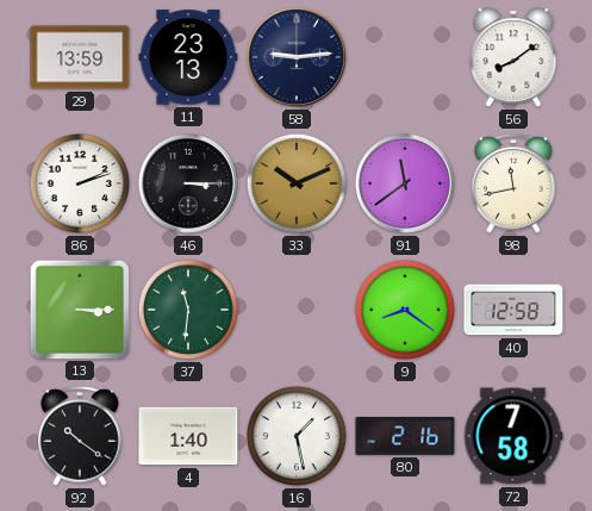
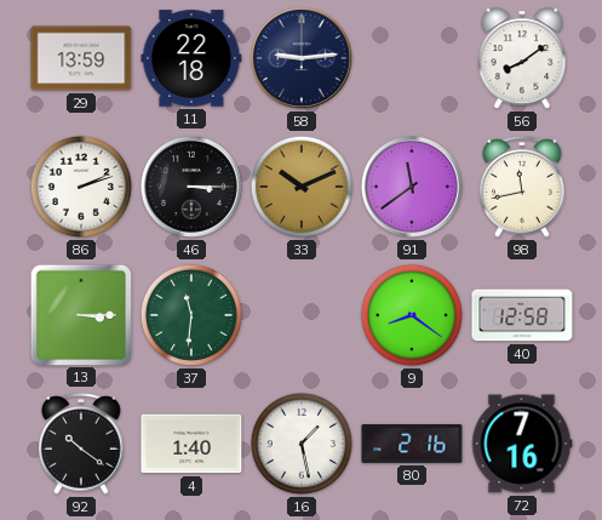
11: 23:13 -> 22:18 (191, 58)
72: 7:58 -> 7:16 (522, 444)
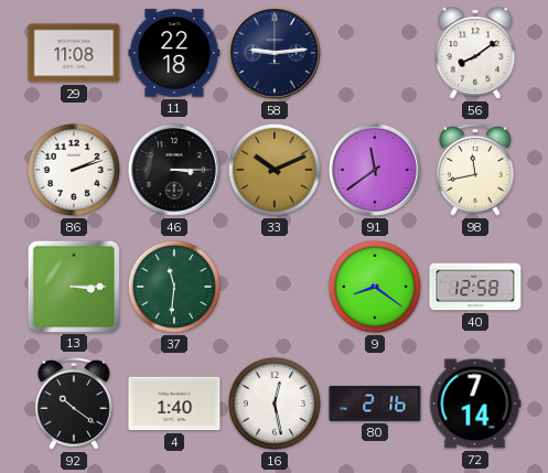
29: 13:59 -> 11:08 (74, 53)
16: 1:28 -> 12:28 (275, 404)
72: 7:16 -> 7:14 (475, 404)
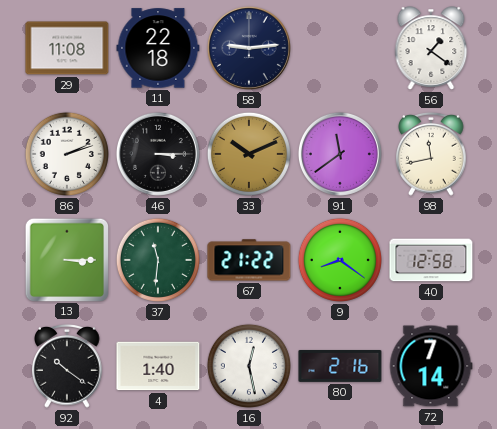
56: 8:09 -> 1:21 (431, 48)
67: none -> 21:22 (249, 260)
